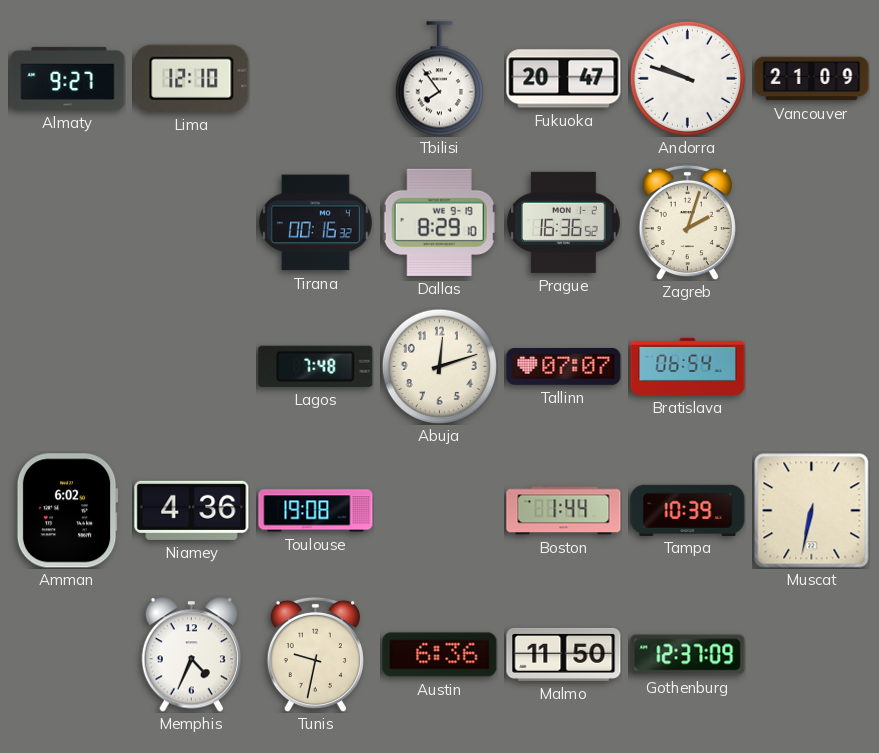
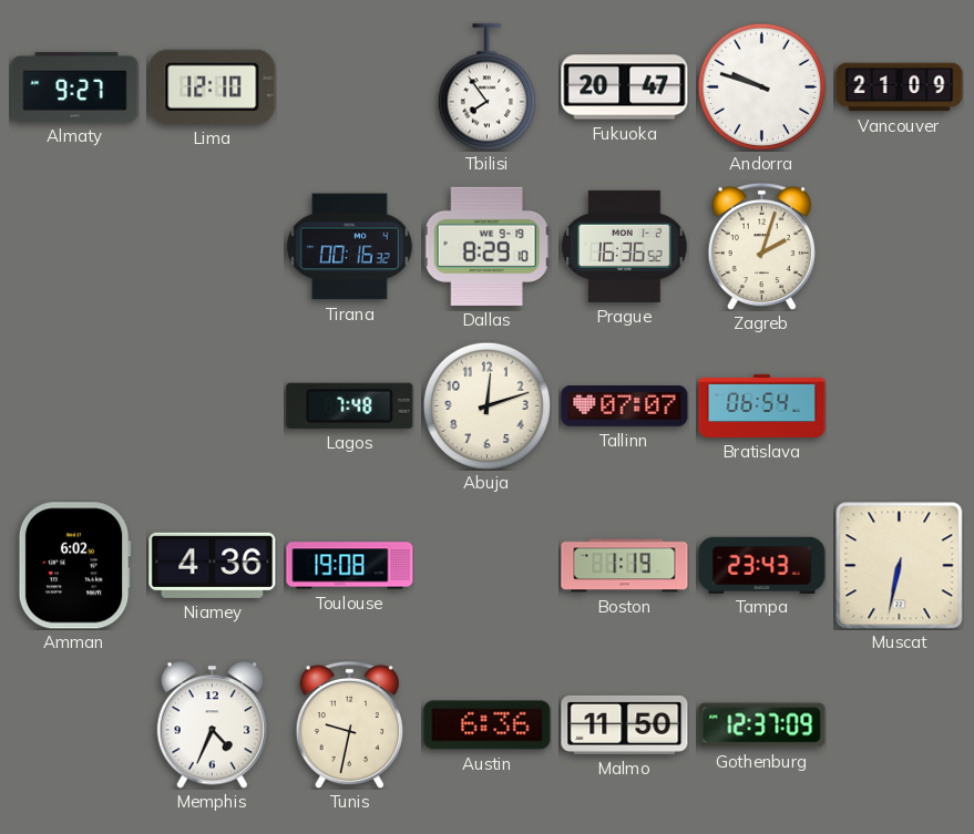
Boston: 1:44 -> 1:19 (625, 566)
Tampa: 10:39 -> 23:43 (762, 565)
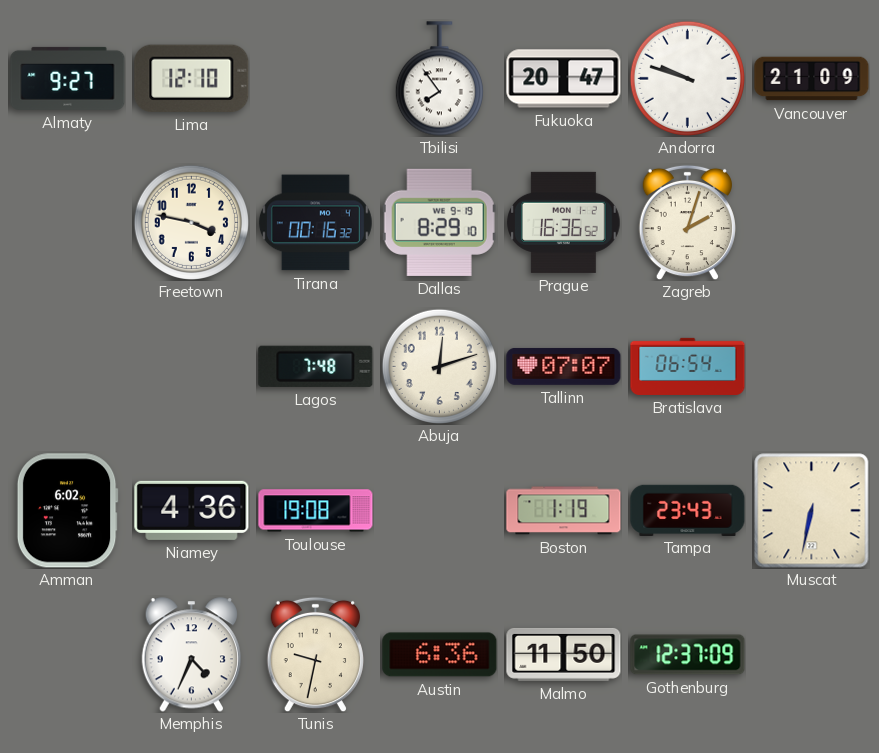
Freetown: none -> 3:47 (191, 222)
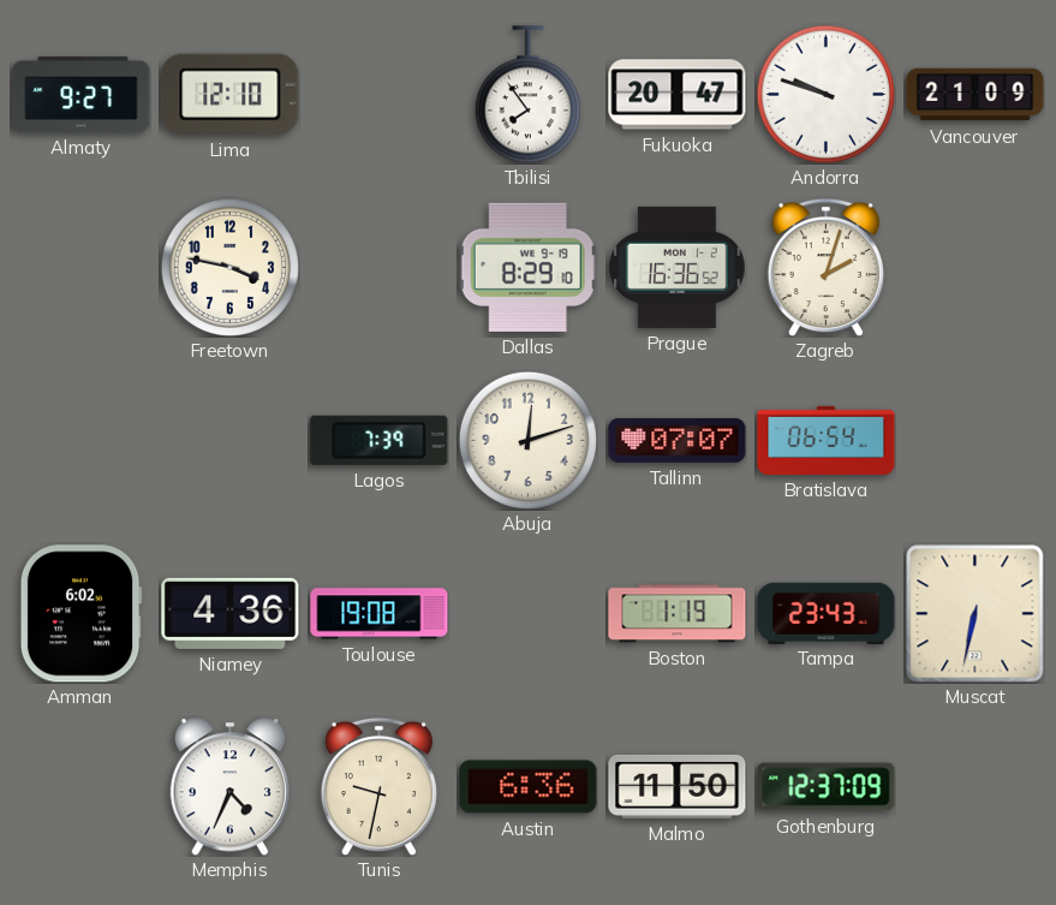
Tirana: 00:16 -> none (315, 223)
Lagos: 7:48 -> 7:39 (380, 440)
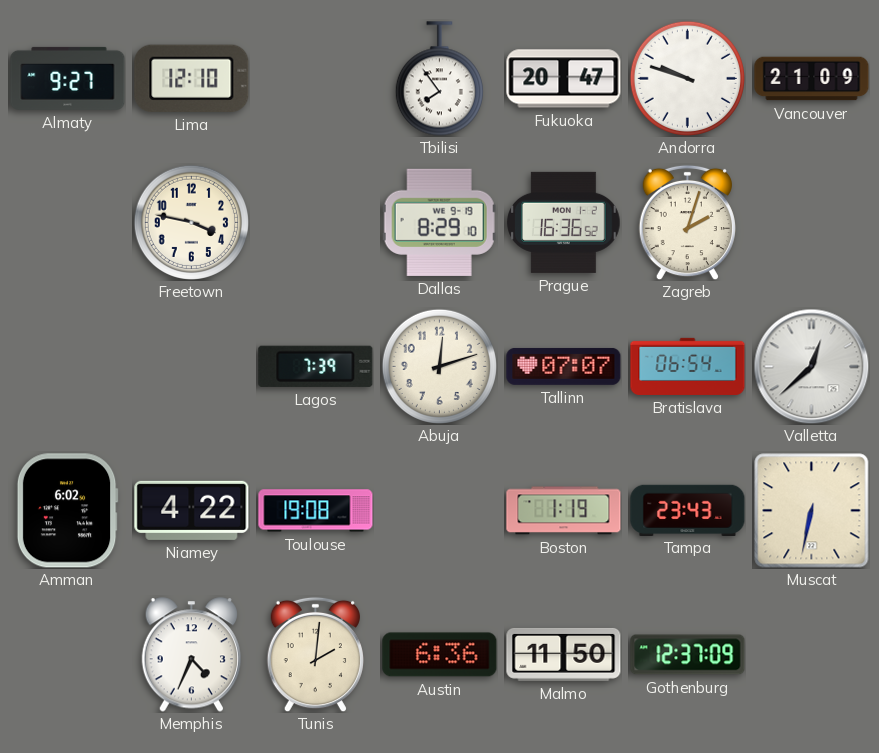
Valletta: none -> 12:38 (811, 366)
Niamey: 4:36 -> 4:22 (192, 510)
Tunis: 9:32 -> 2:01 (315, 654)
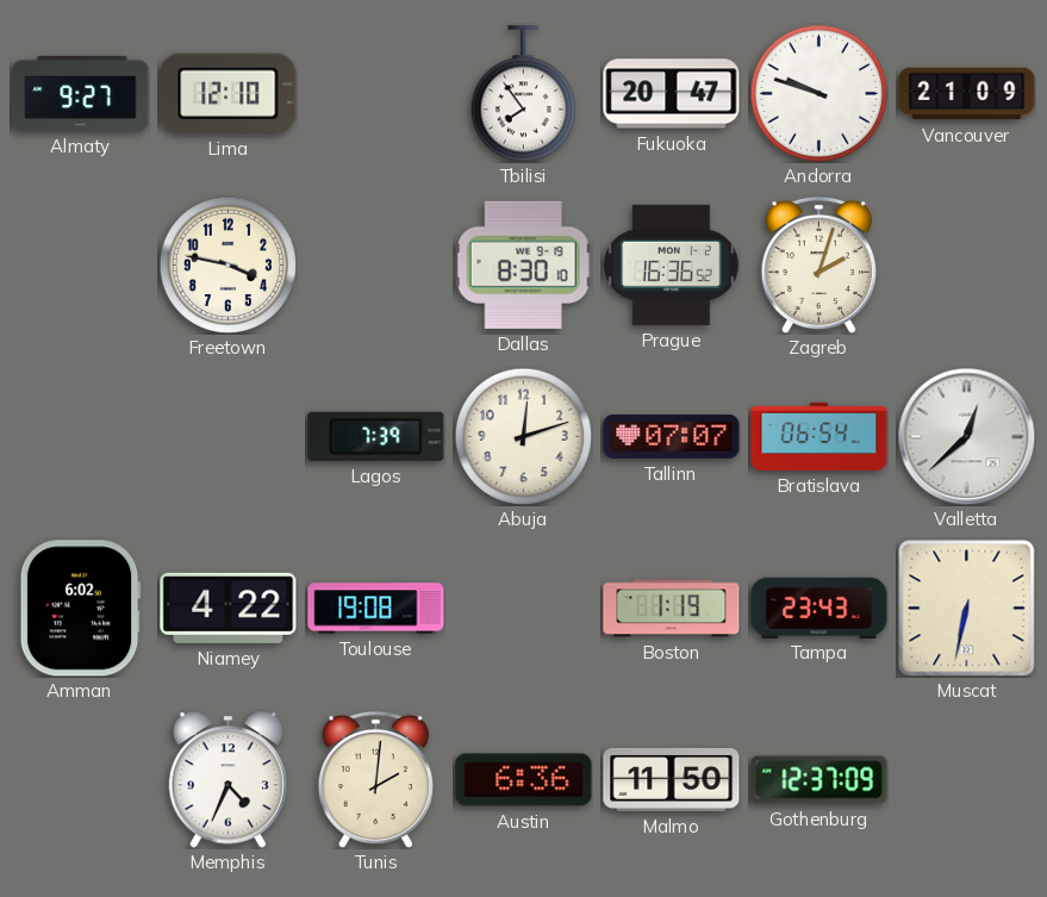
Dallas: 8:29 -> 8:30 (523, 264)
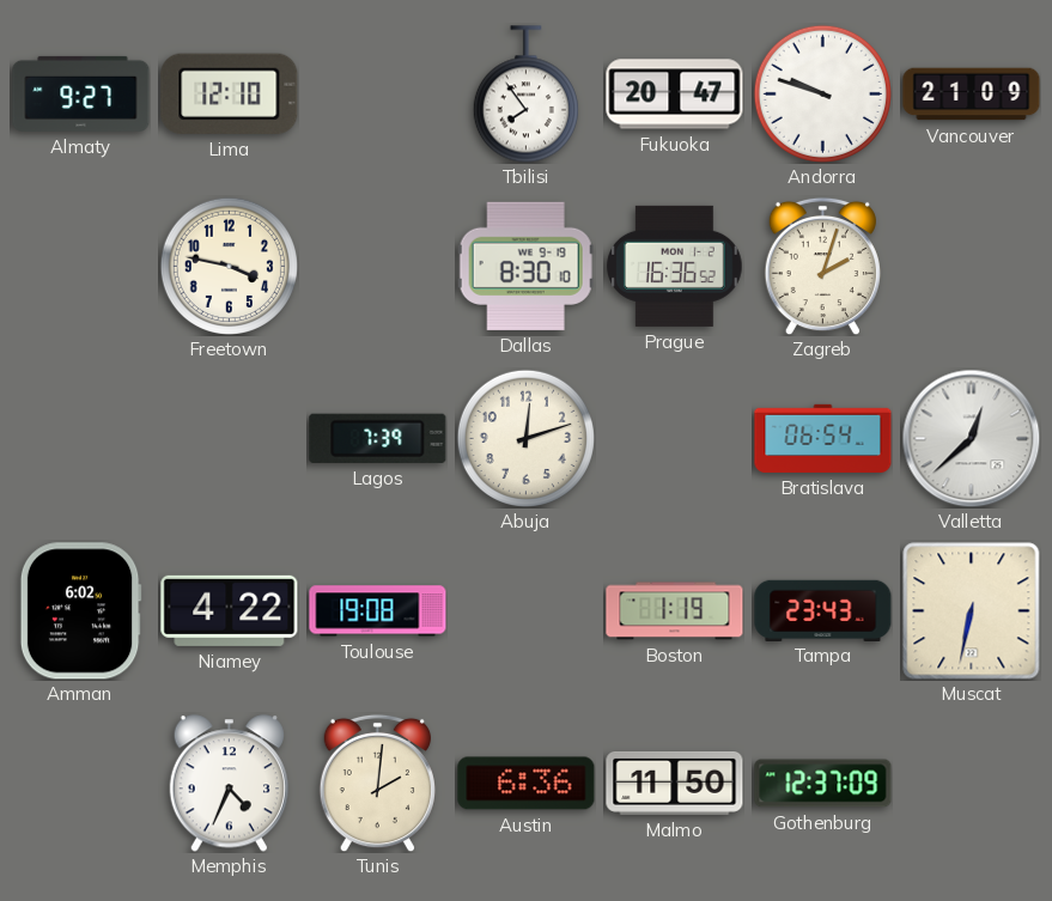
Tallinn: 07:07 -> none (672, 436)
